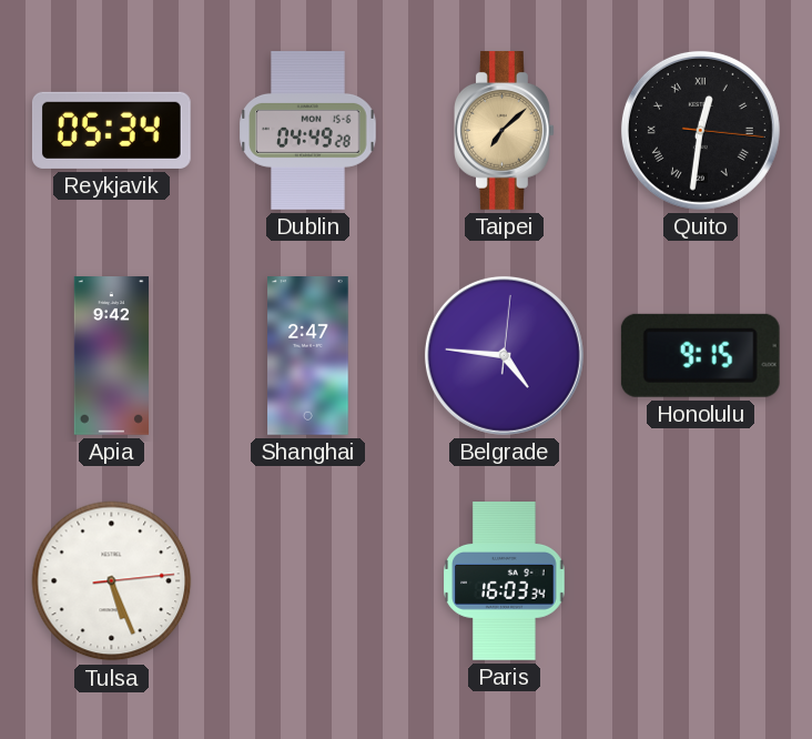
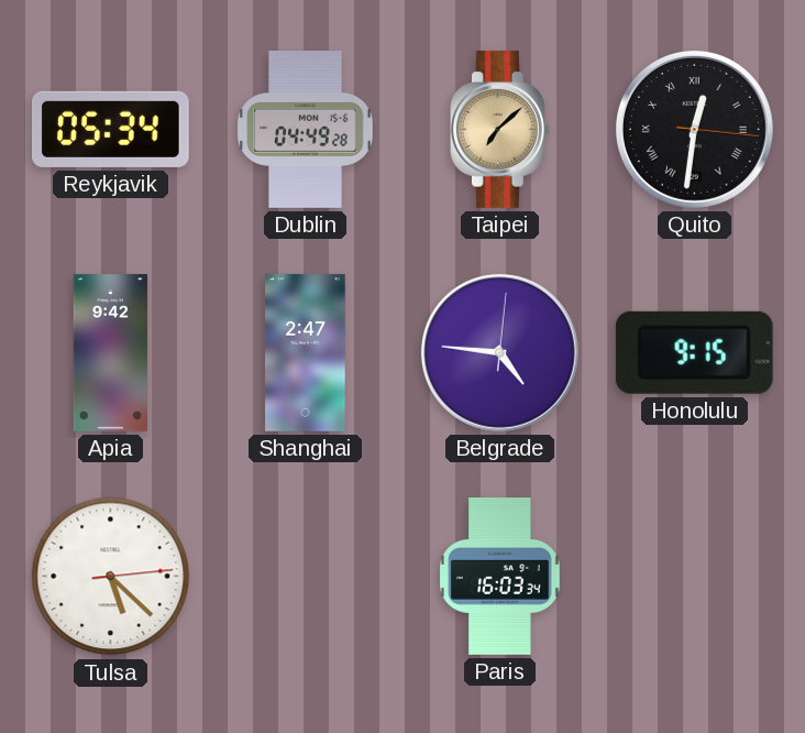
Tulsa: 5:26 -> 5:22 (111, 577)
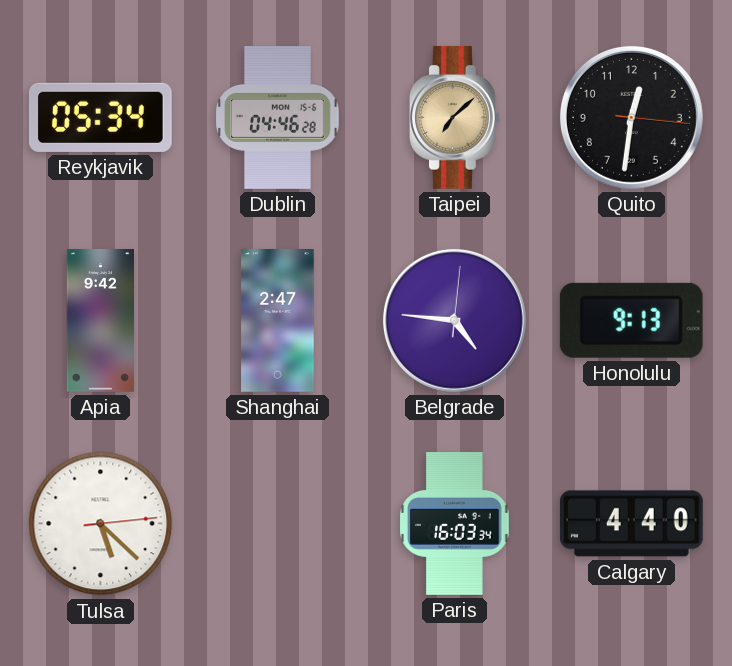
Dublin: 04:49 -> 04:46 (278, 118)
Quito numerals: Roman -> Arabic (631, 117)
Honolulu: 9:15 -> 9:13 (631, 320)
Calgary: none -> 4:40 (631, 524)
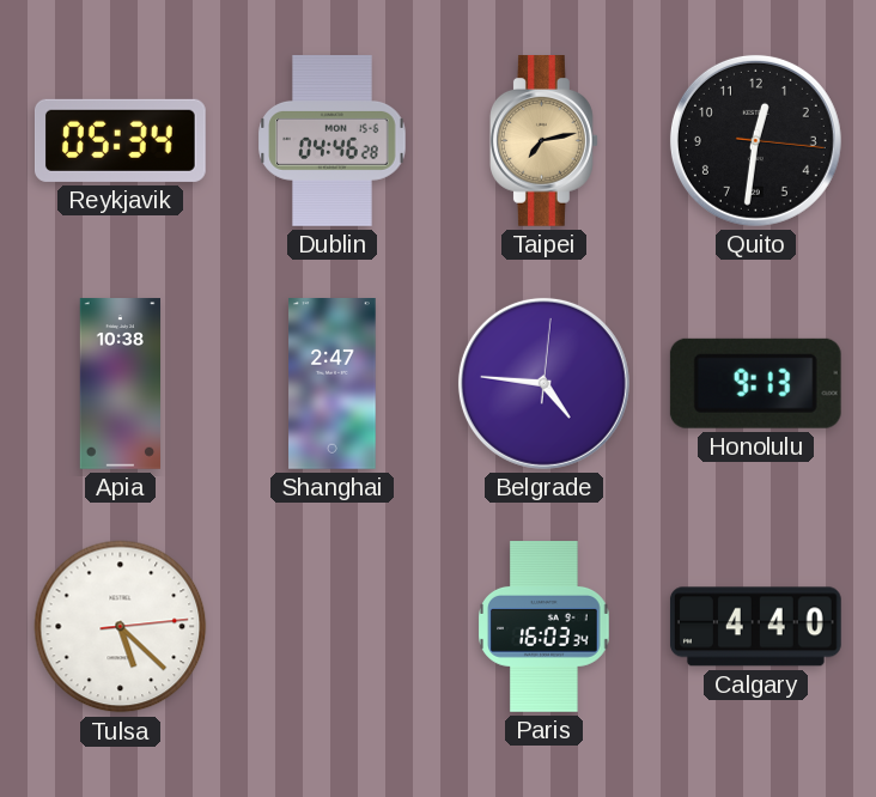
Taipei: 7:08 -> 7:13 (545, 141)
Apia: 9:42 -> 10:38 (120, 384)
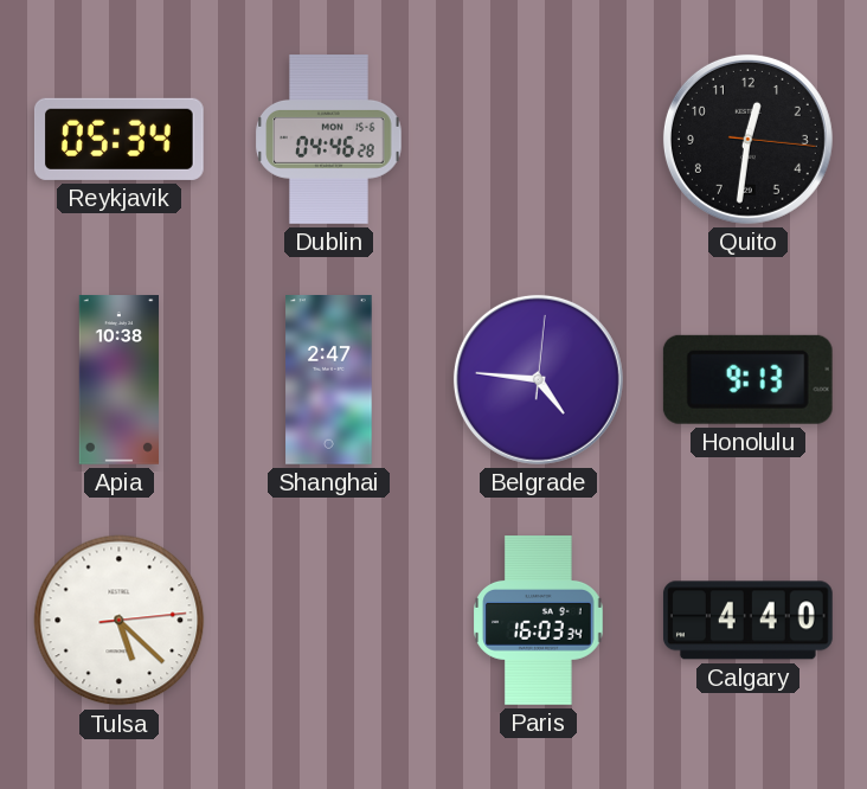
Taipei: 7:13 -> none (545, 141)
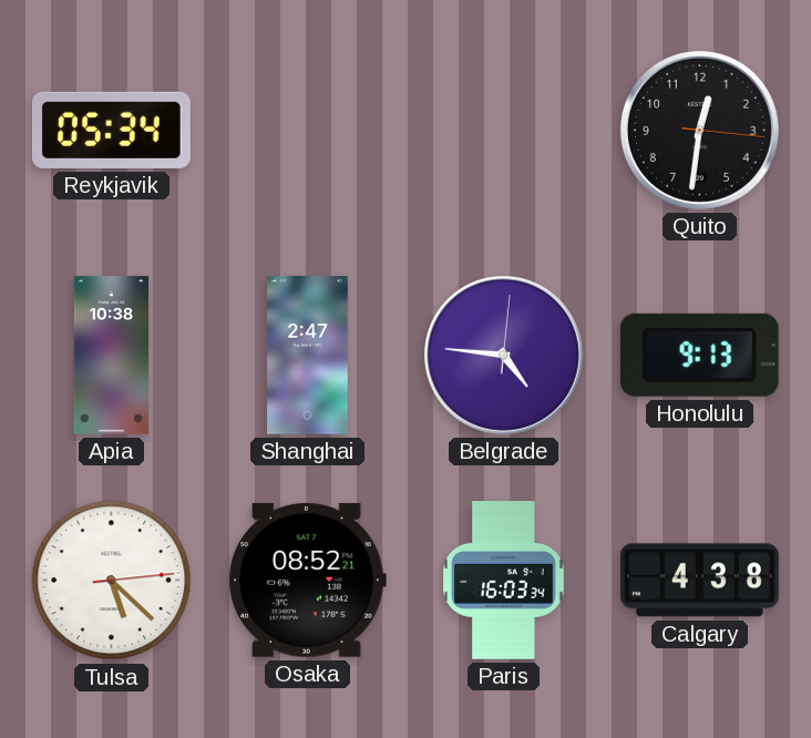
Dublin: 04:46 -> none (329, 140)
Osaka: none -> 08:52 (307, 581)
Calgary: 4:40 -> 4:38 (699, 581)
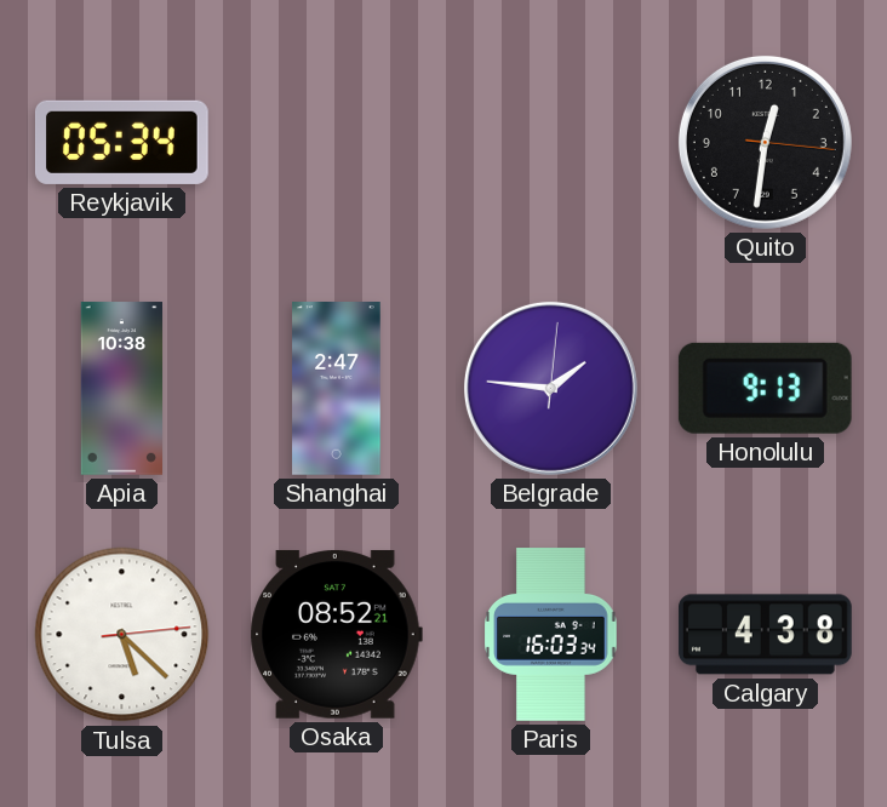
Belgrade: 4:46 -> 1:46 (550, 388)
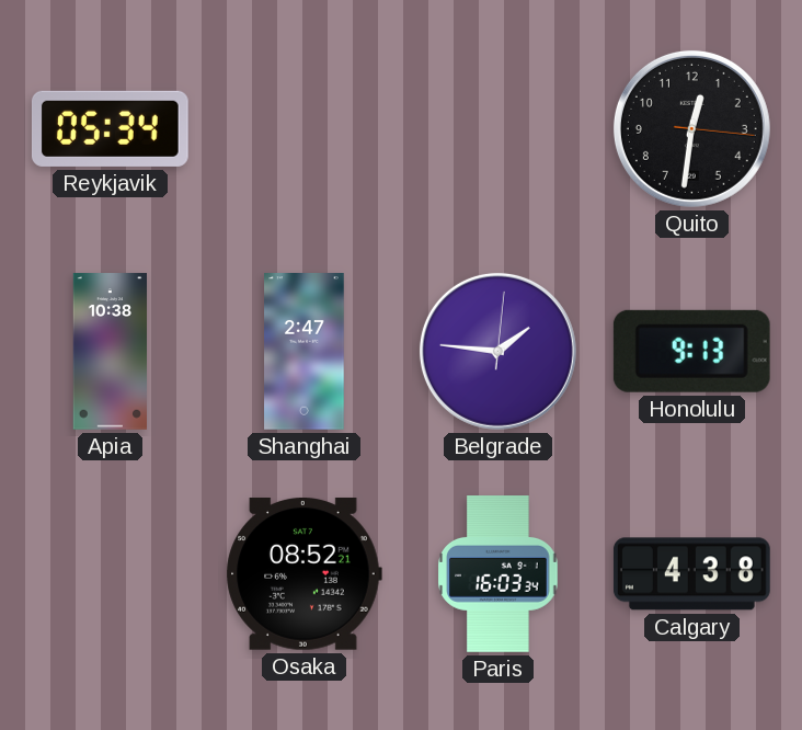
Tulsa: 5:22 -> none (122, 635)
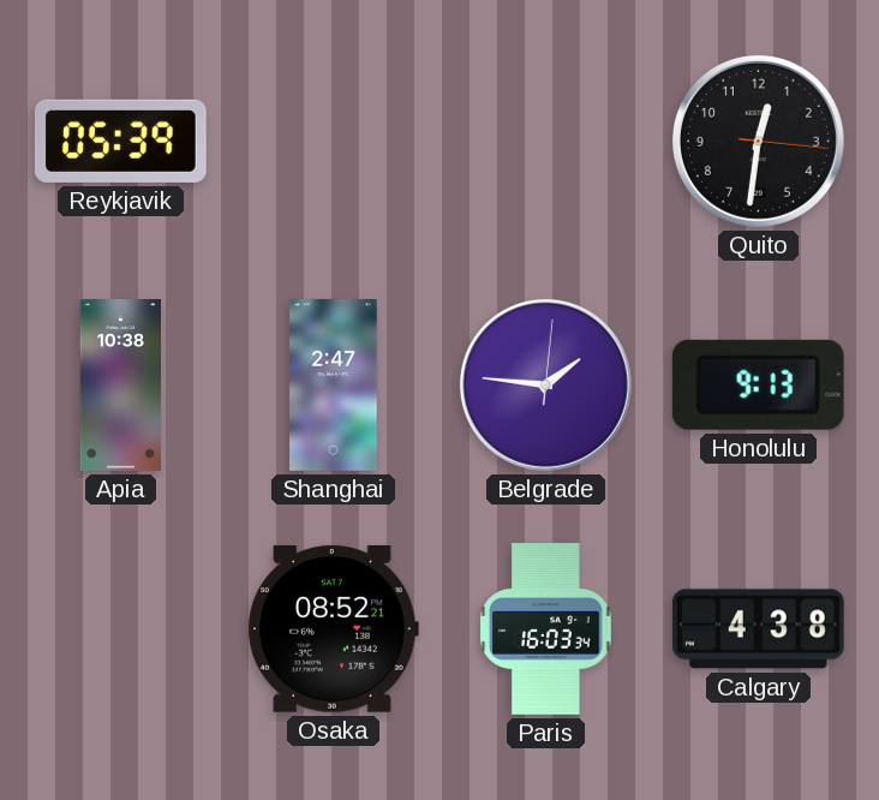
Reykjavik: 05:34 -> 05:39 (120, 141)
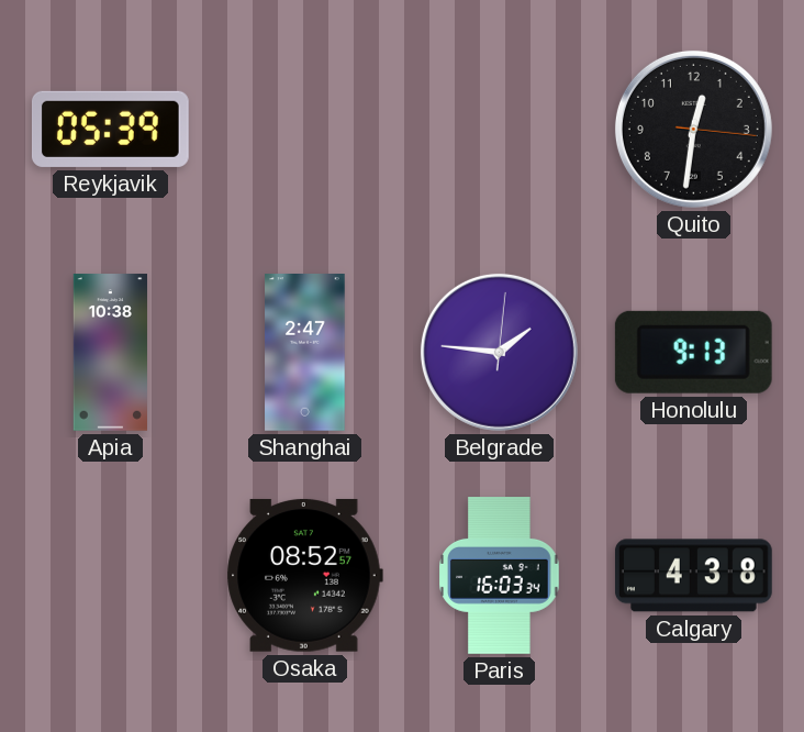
Osaka: 08:52:21 -> 08:52:57 (304, 576)
